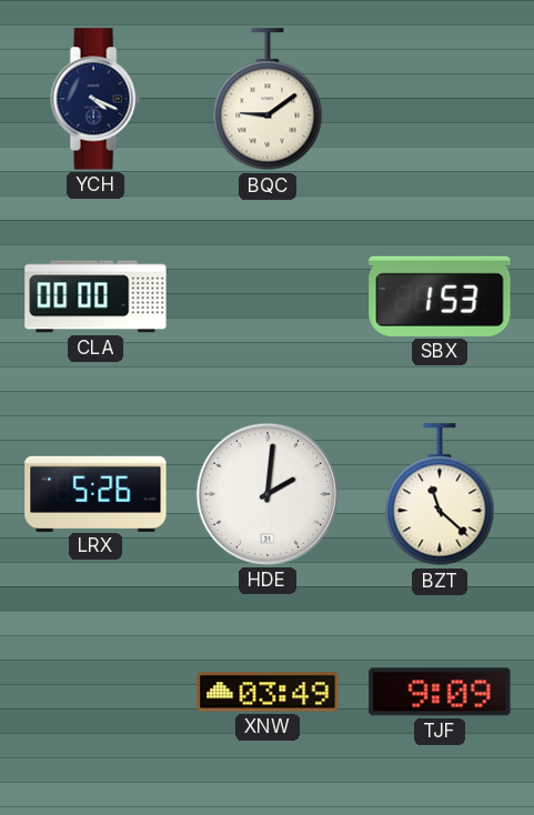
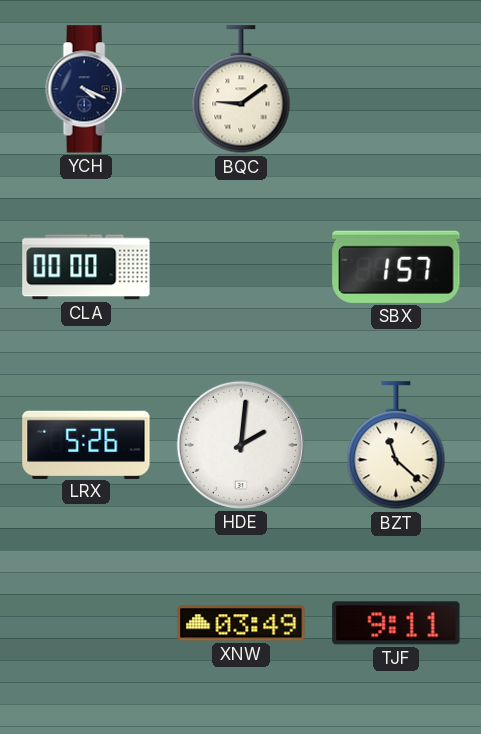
SBX: 1:53 -> 1:57 (396, 267)
TJF: 9:09 -> 9:11 (396, 623)
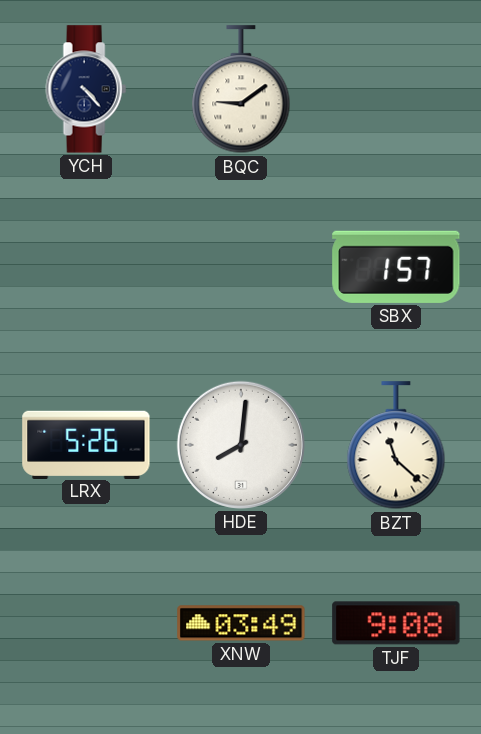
YCH: 4:19 -> 4:23 (86, 89)
CLA: 00:00 -> none (86, 267)
HDE: 2:01 -> 8:01 (241, 445)
TJF: 9:11 -> 9:08 (396, 623)
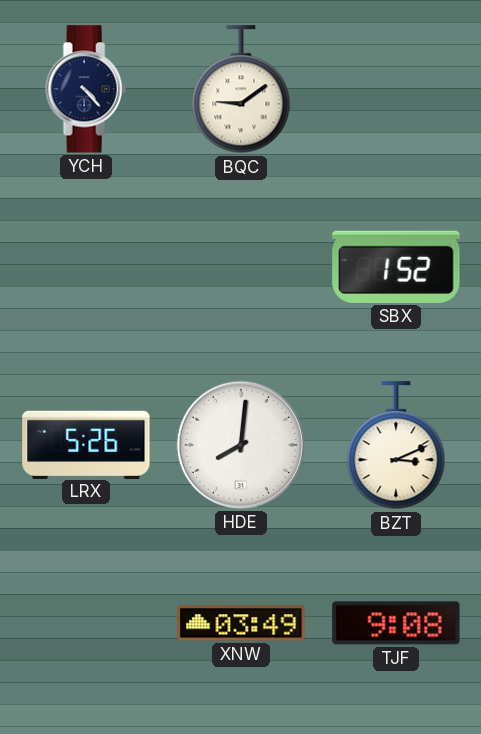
SBX: 1:57 -> 1:52 (396, 267)
BZT: 11:22 -> 3:11 (396, 446)
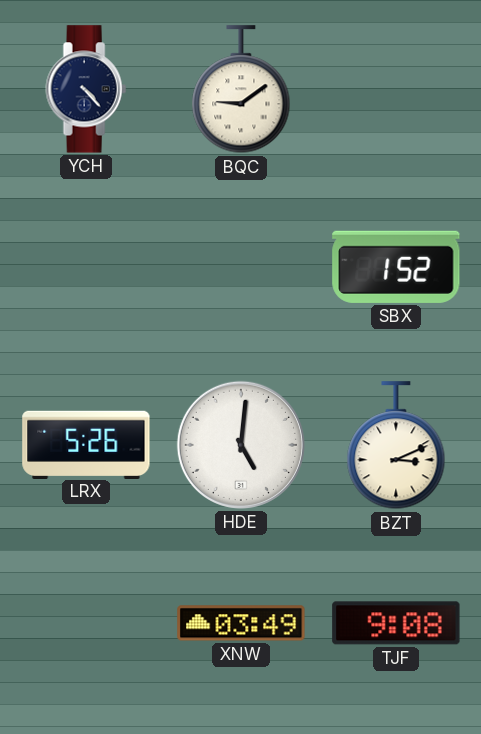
HDE: 8:01 -> 5:01 (241, 445)
